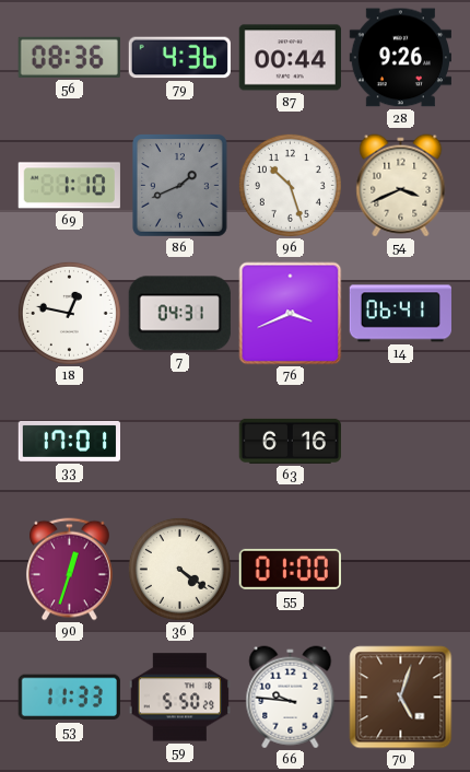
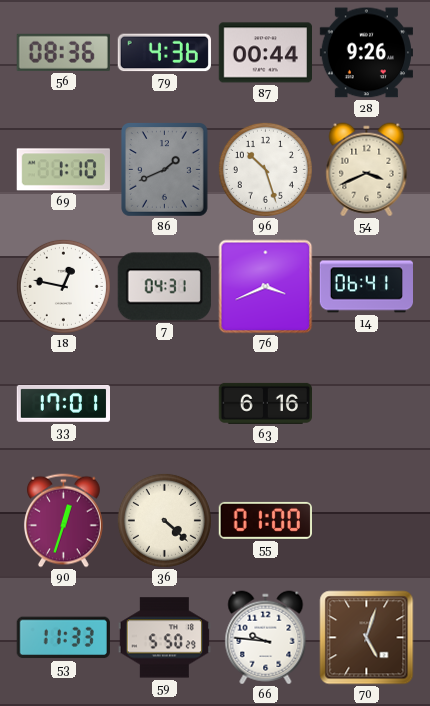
36: 4:21 -> 4:22 (164, 520)
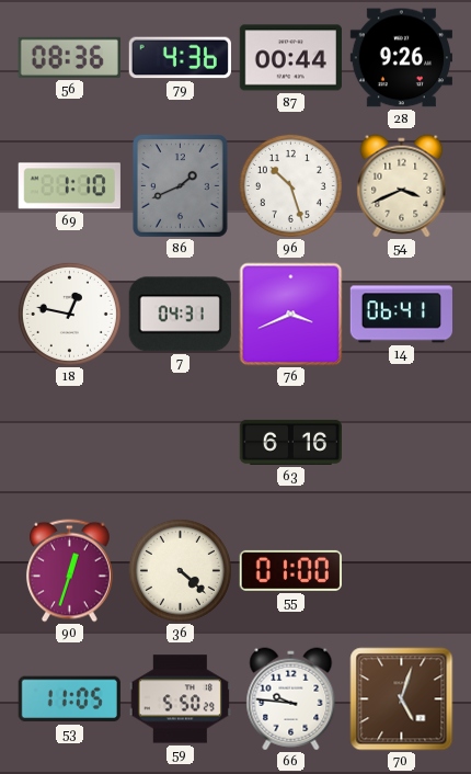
33: 17:01 -> none (63, 403)
53: 11:33 -> 11:05 (69, 699)
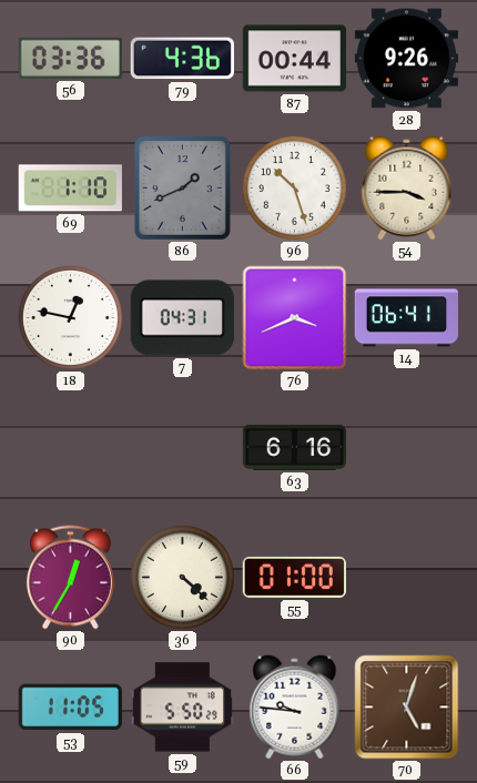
56: 08:36 -> 03:36 (70, 58)
54: 3:41 -> 3:45 (407, 189)
90: 12:33 -> 12:35 (70, 578)
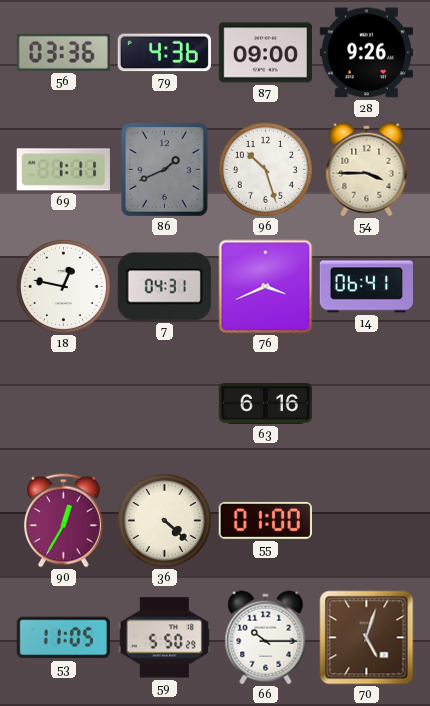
87: 00:44 -> 09:00 (265, 53)
69: 1:10 -> 1:11 (63, 170)
66: 9:46 -> 10:15 (266, 638)
